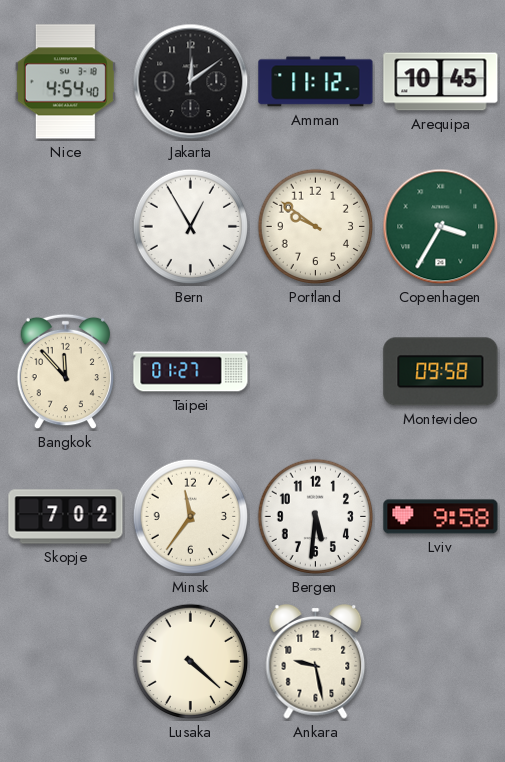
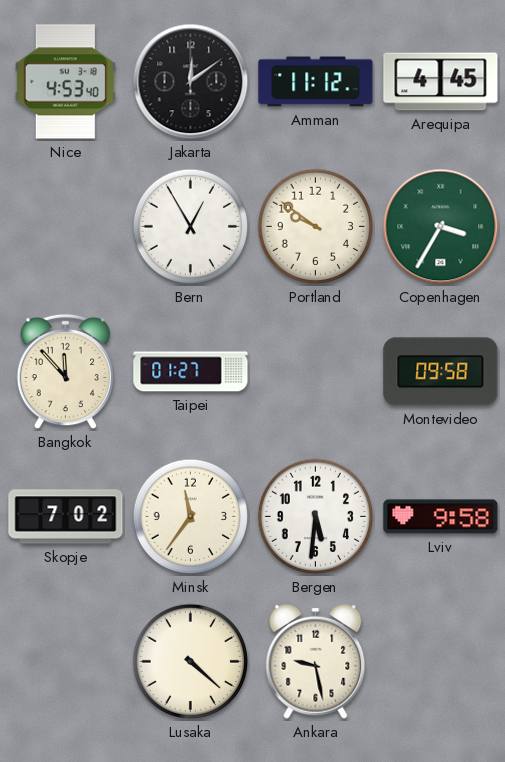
Nice: 4:54 -> 4:53 (65, 82)
Arequipa: 10:45 -> 4:45 (441, 82)
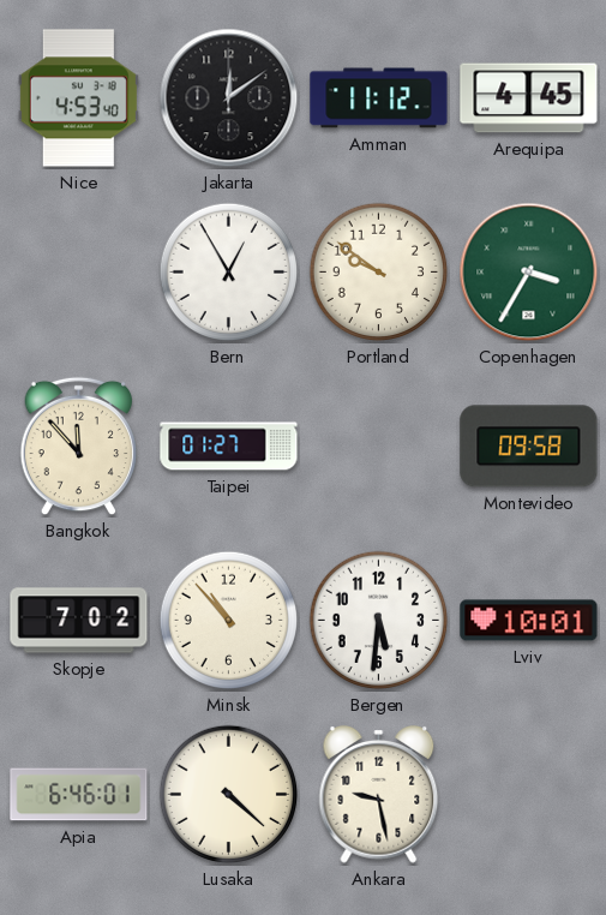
Minsk: 11:36 -> 10:53 (229, 621)
Lviv: 9:58 -> 10:01 (529, 621)
Apia: none -> 6:46 (79, 795)
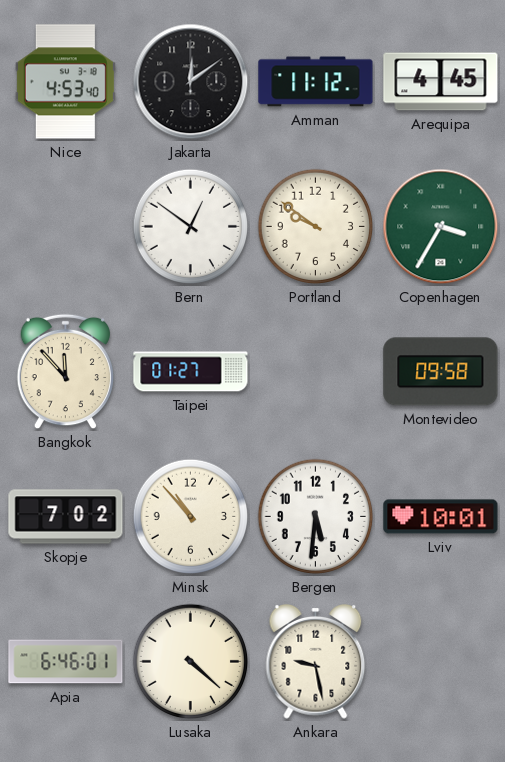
Bern: 12:55 -> 12:51 (191, 227)
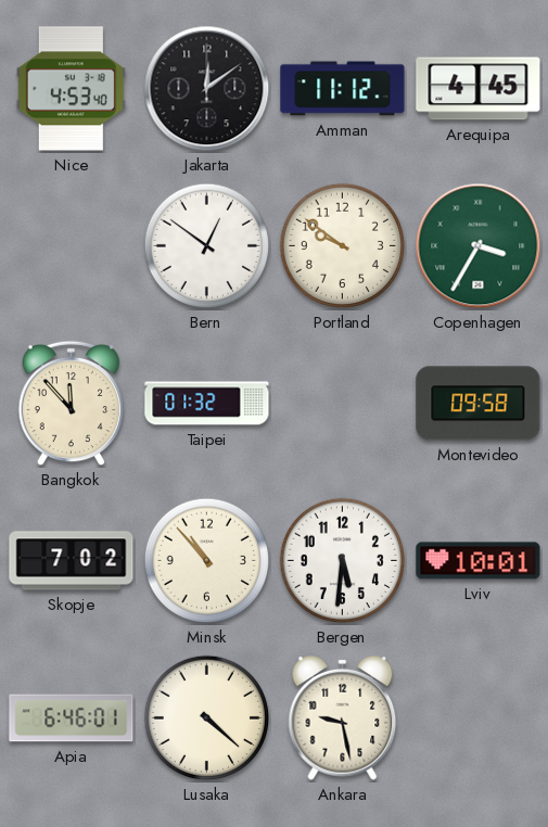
Taipei: 01:27 -> 01:32 (207, 404)
